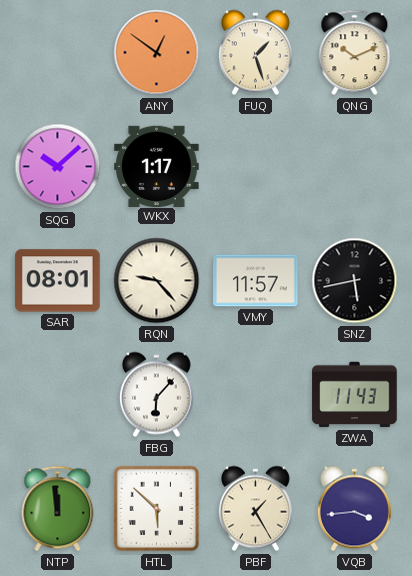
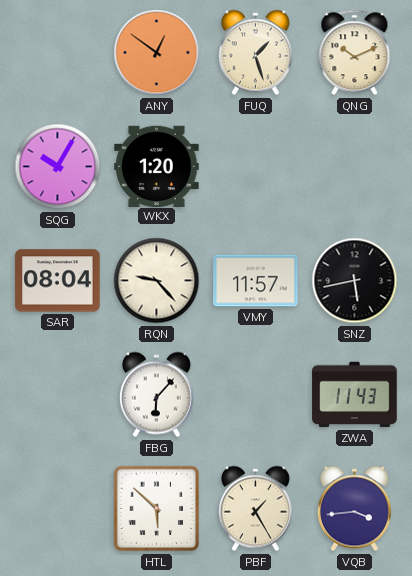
SQG: 10:08 -> 10:05 (58, 167)
WKX: 1:17 -> 1:20 (157, 166)
SAR: 08:01 -> 08:04 (58, 281)
NTP: 11:59 -> none (58, 509)
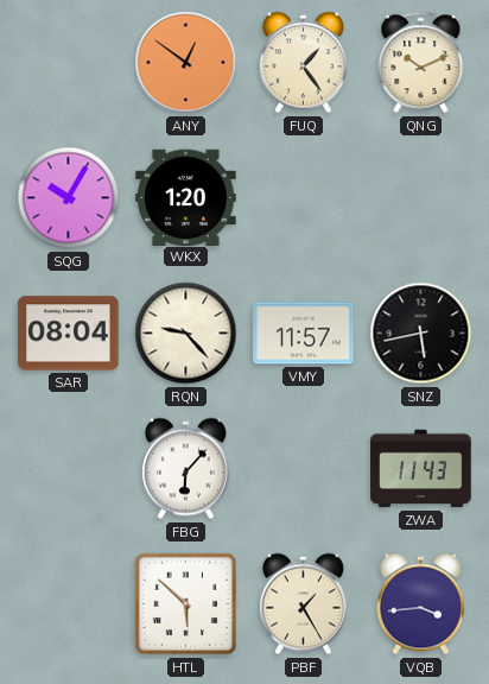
FUQ: 1:27 -> 1:24 (303, 63)
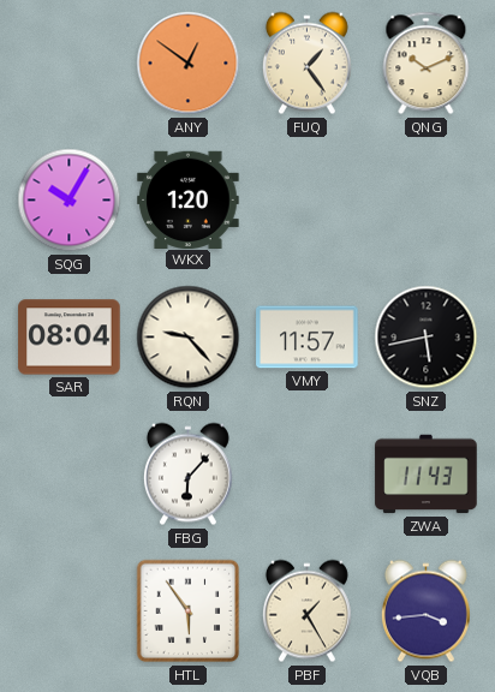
HTL: 5:52 -> 5:54 (189, 612)
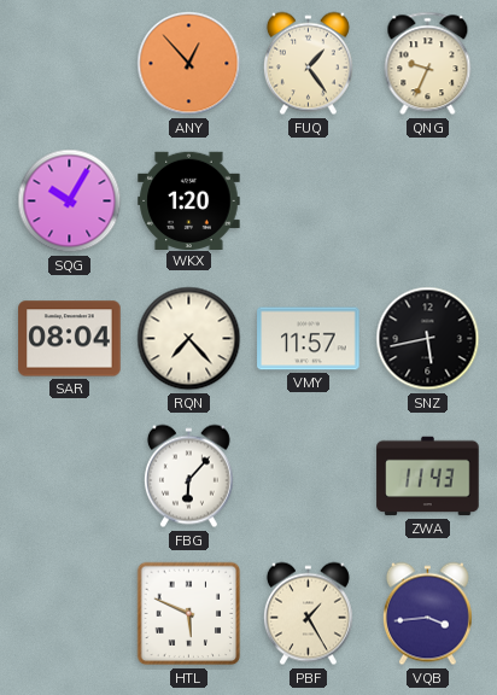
ANY: 12:51 -> 12:53 (189, 64)
QNG: 10:11 -> 9:34 (428, 64)
RQN: 9:23 -> 7:23 (189, 339)
HTL: 5:54 -> 5:49 (189, 614)
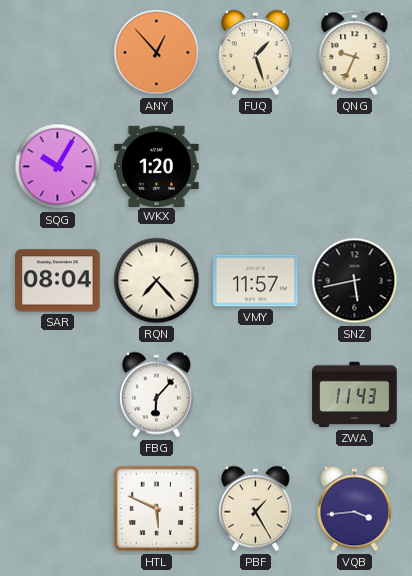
FUQ: 1:24 -> 1:27 (255, 53)
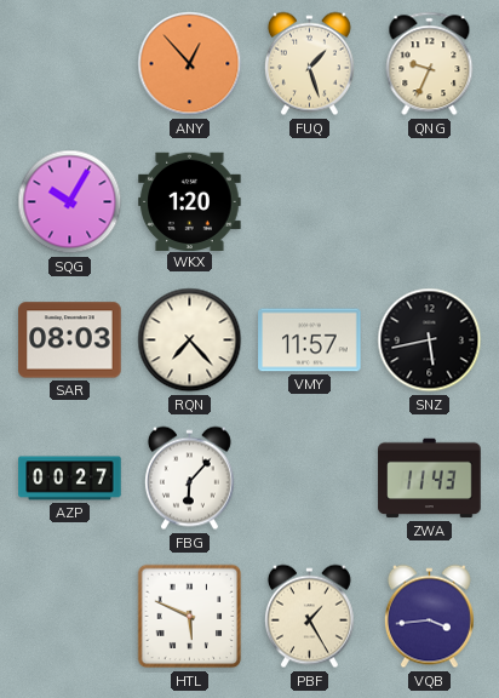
SAR: 08:04 -> 08:03 (70, 341)
AZP: none -> 00:27 (70, 479)
